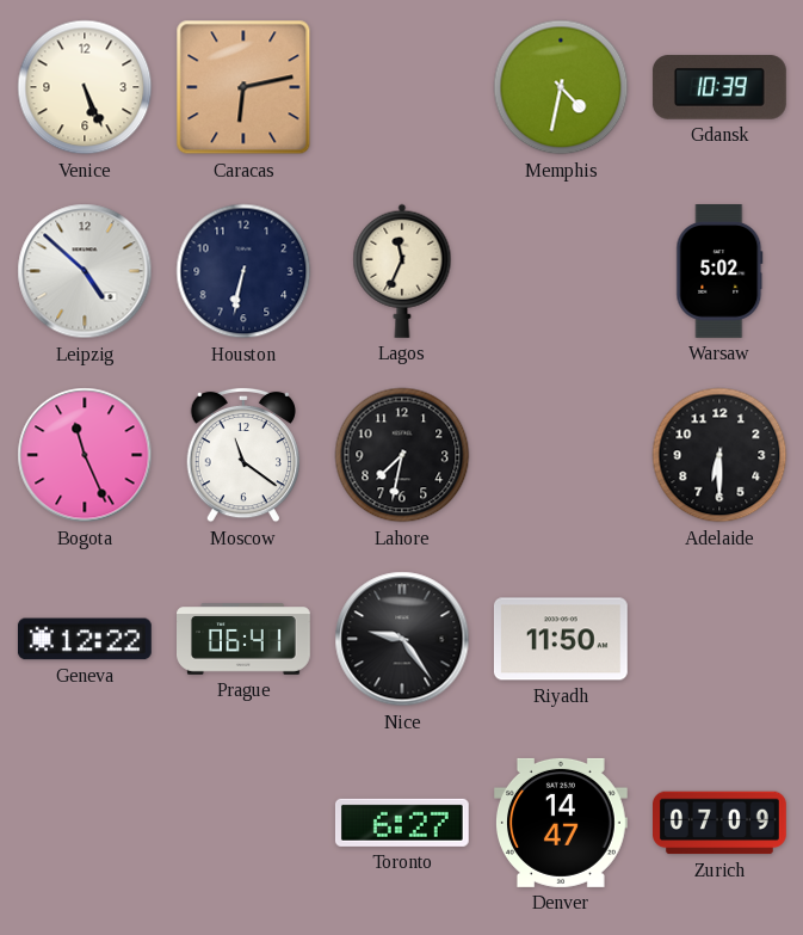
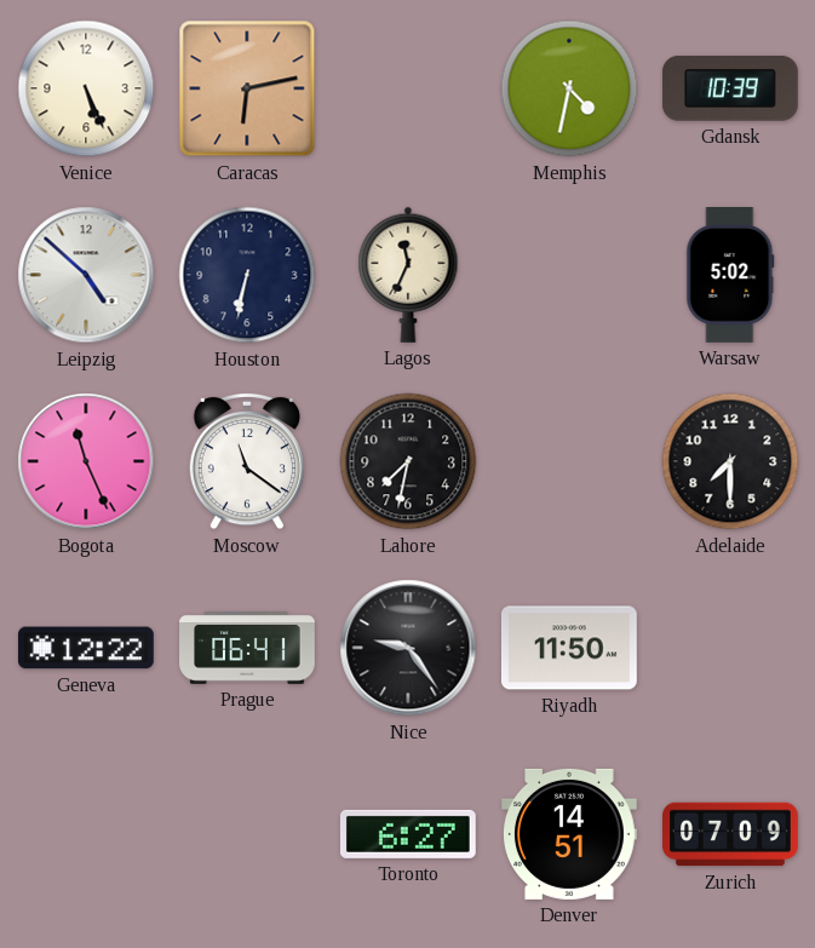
Adelaide: 6:30 -> 7:30 (730, 461)
Denver: 14:47 -> 14:51 (569, 834)
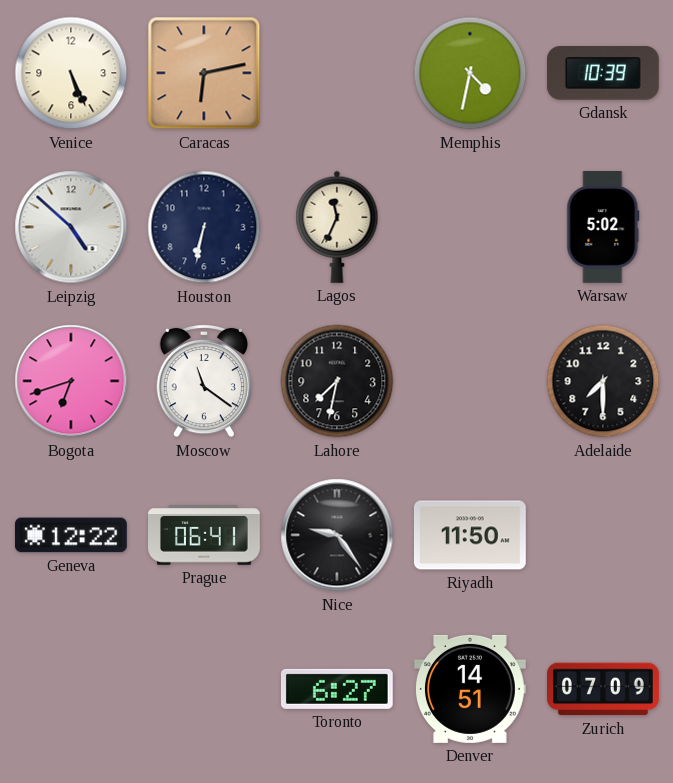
Bogota: 11:26 -> 6:42 (71, 381)
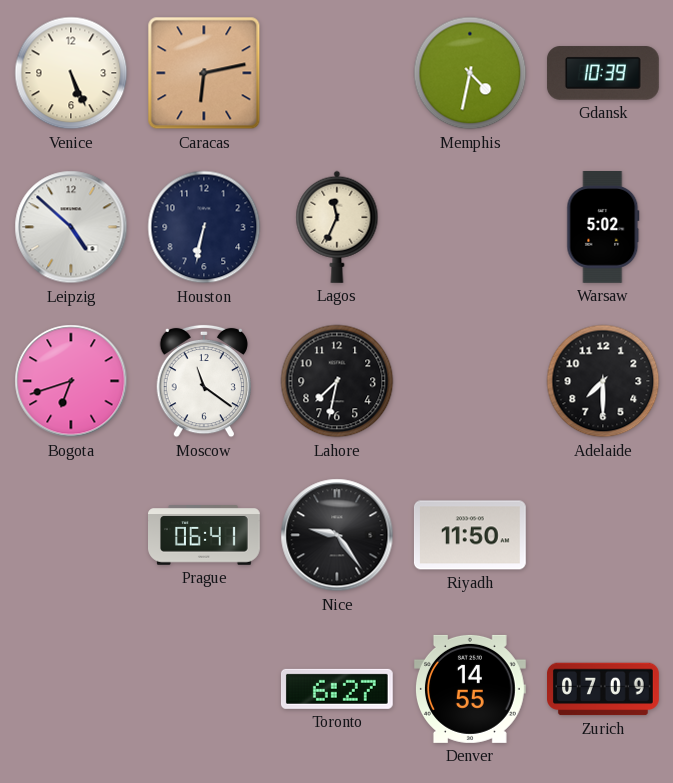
Geneva: 12:22 -> none (71, 535)
Denver: 14:51 -> 14:55 (470, 689)
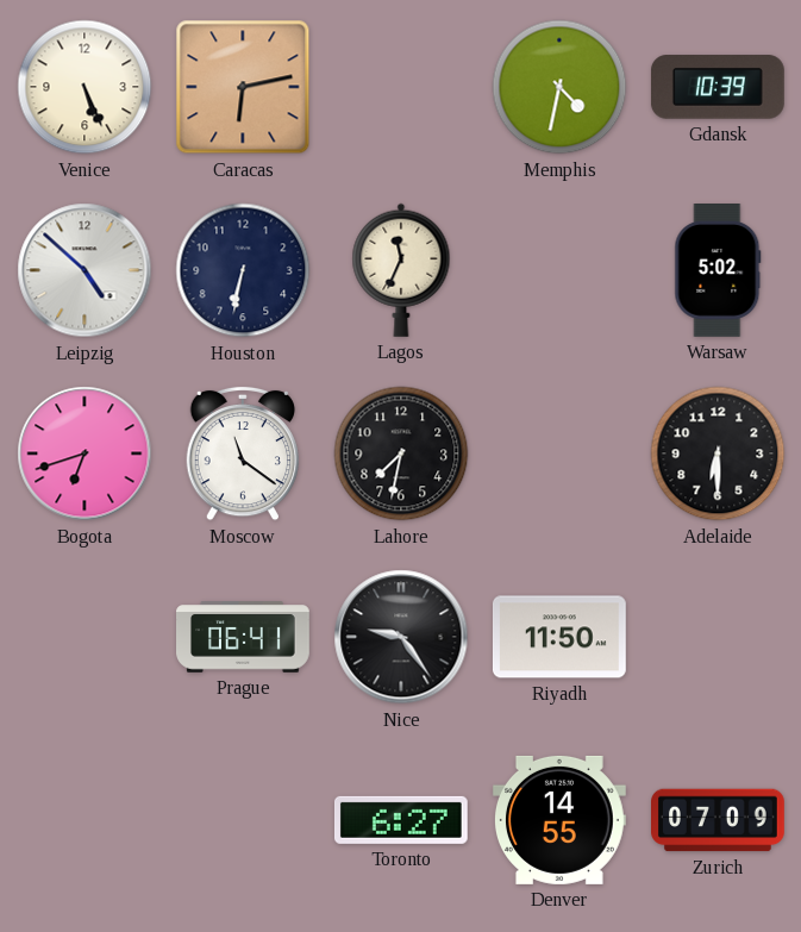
Adelaide: 7:30 -> 6:30 (718, 454)
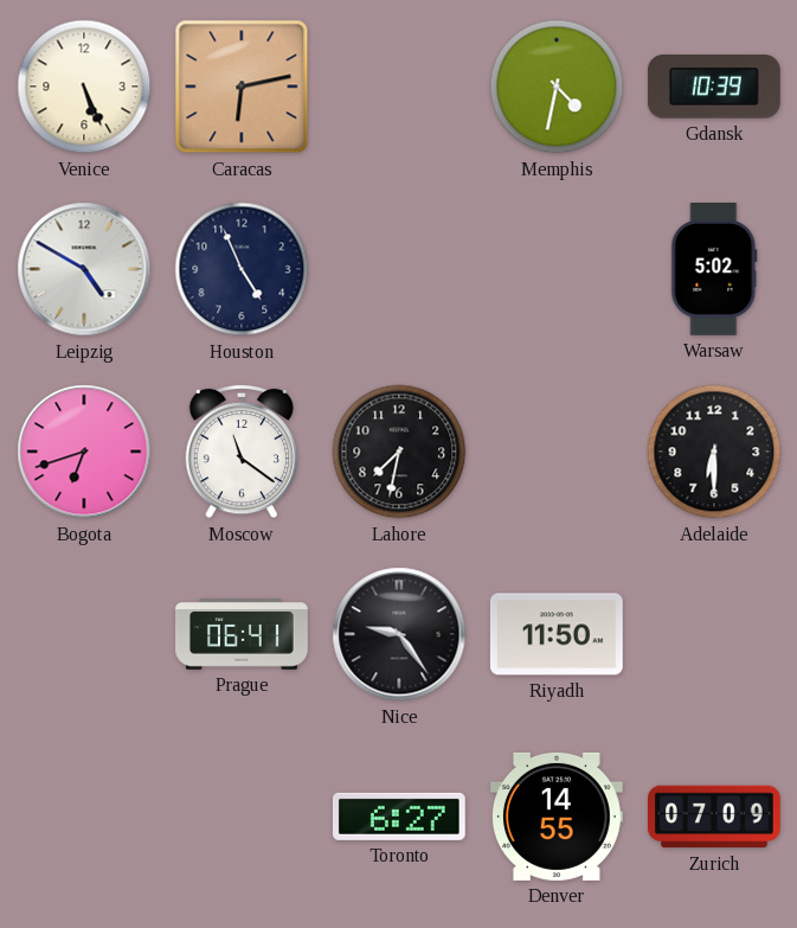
Leipzig: 4:52 -> 4:50 (84, 269)
Houston: 6:32 -> 4:56 (242, 269)
Lagos: 11:34 -> none (401, 270)
